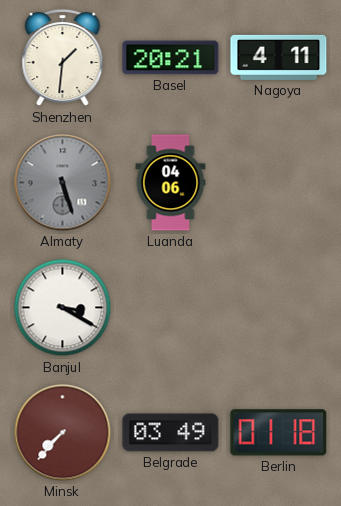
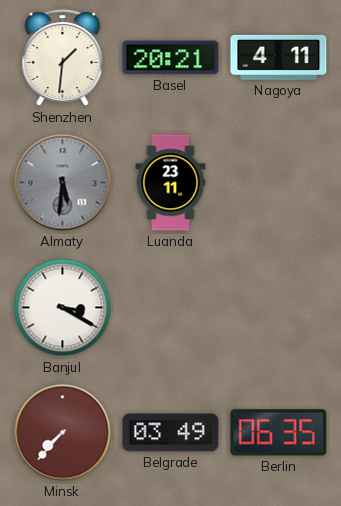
Almaty: 5:27 -> 5:31 (63, 183)
Luanda: 04:06 -> 23:11 (171, 183)
Berlin: 01:18 -> 06:35 (279, 433)
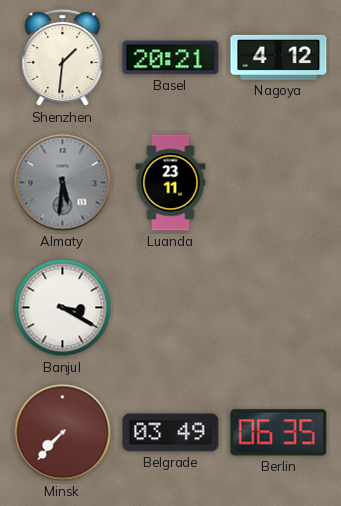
Nagoya: 4:11 -> 4:12 (279, 57)
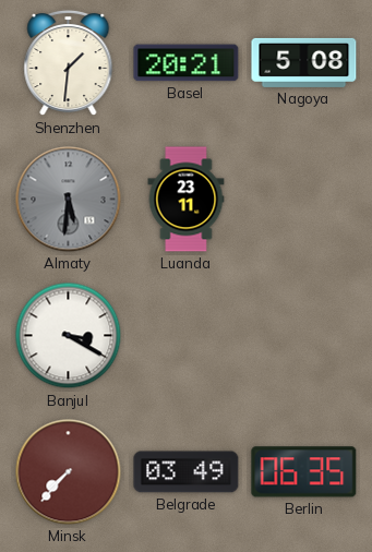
Nagoya: 4:12 -> 5:08 (304, 62)
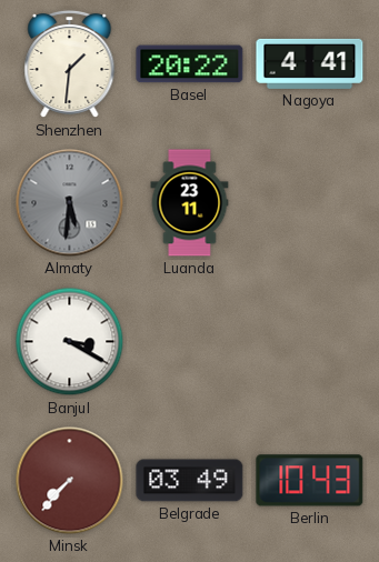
Basel: 20:21 -> 20:22 (190, 64)
Nagoya: 5:08 -> 4:41 (310, 63)
Berlin: 06:35 -> 10:43 (310, 481)
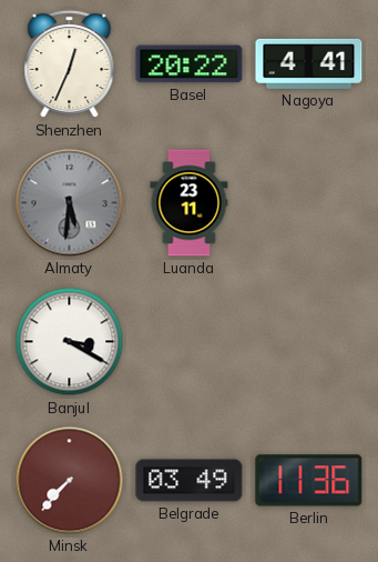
Shenzhen: 1:31 -> 12:34 (70, 64)
Berlin: 10:43 -> 11:36 (309, 481)
